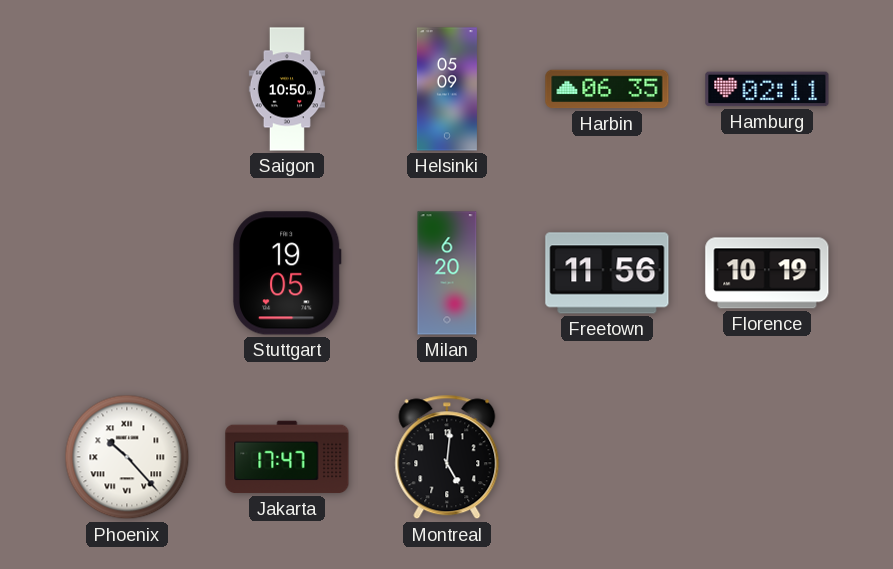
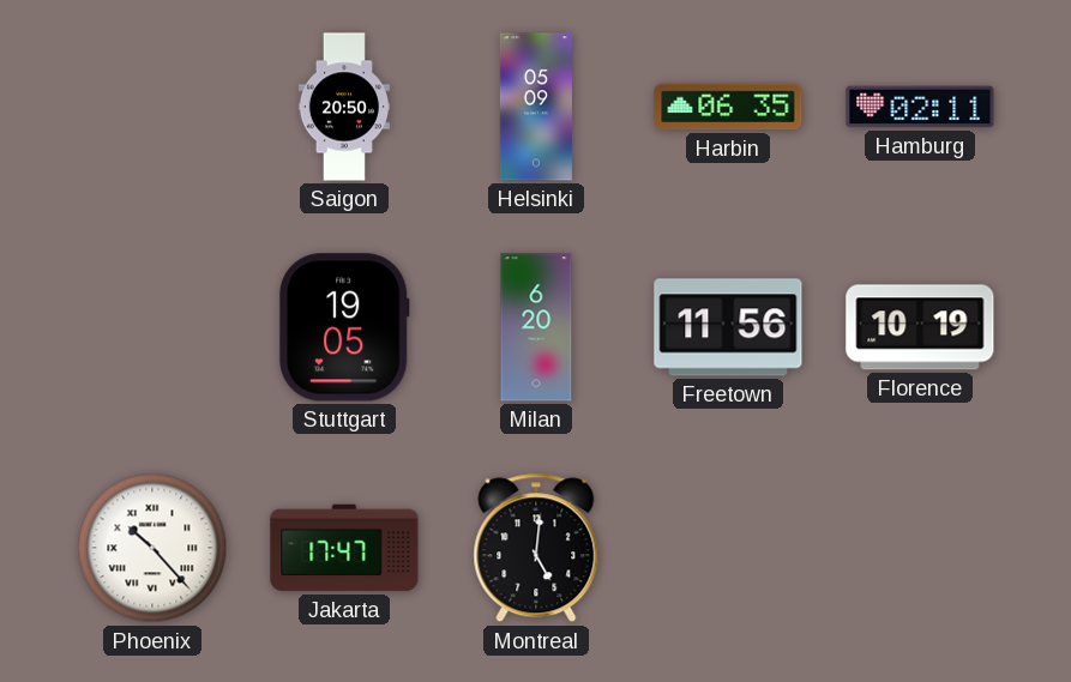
Saigon: 10:50 -> 20:50 (344, 107)
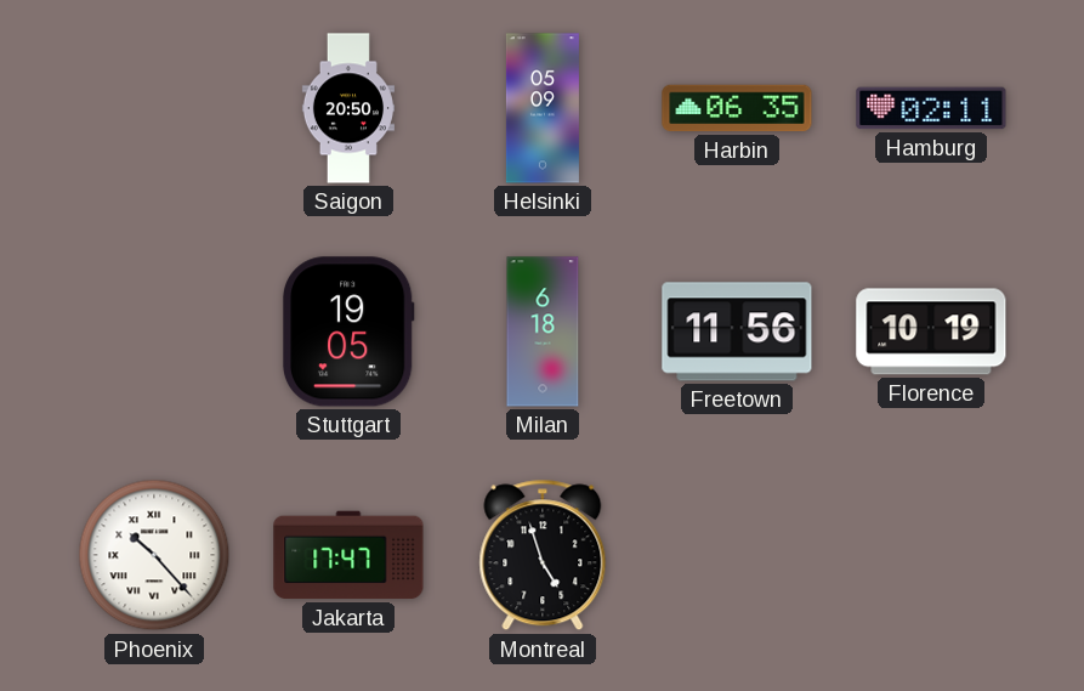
Milan: 6:20 -> 6:18 (543, 332)
Montreal: 5:01 -> 4:57 (543, 555)
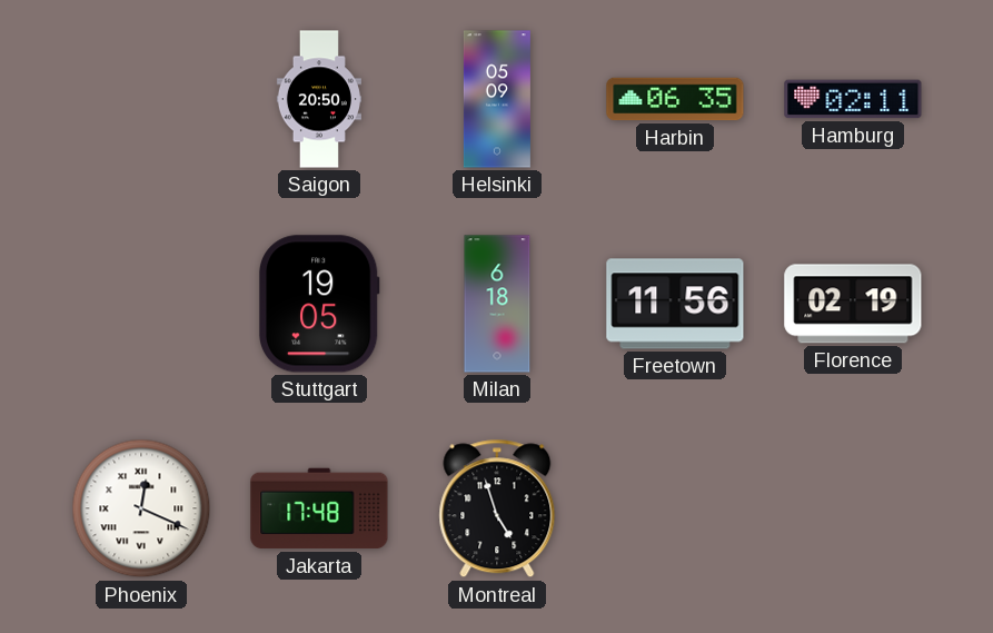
Florence: 10:19 -> 02:19 (853, 304)
Phoenix: 10:23 -> 12:19 (141, 508)
Jakarta: 17:47 -> 17:48 (319, 508)
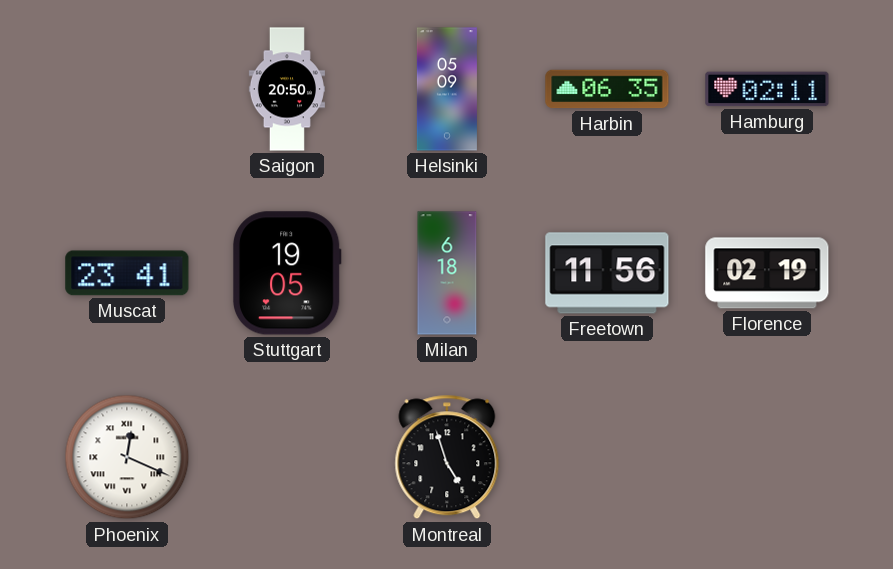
Muscat: none -> 23:41 (127, 273)
Jakarta: 17:48 -> none (319, 508)
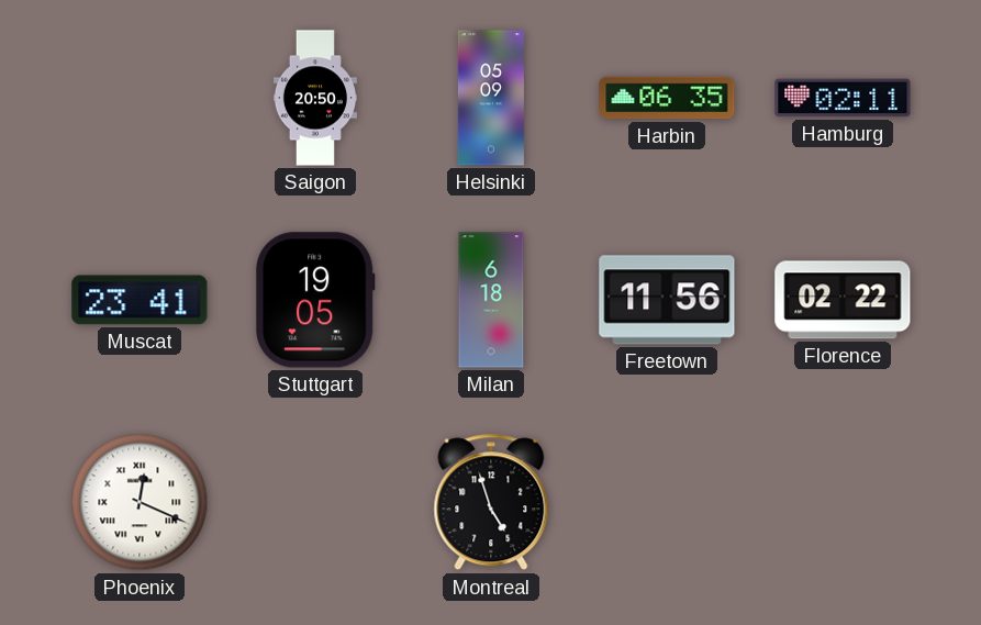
Florence: 02:19 -> 02:22 (843, 300)
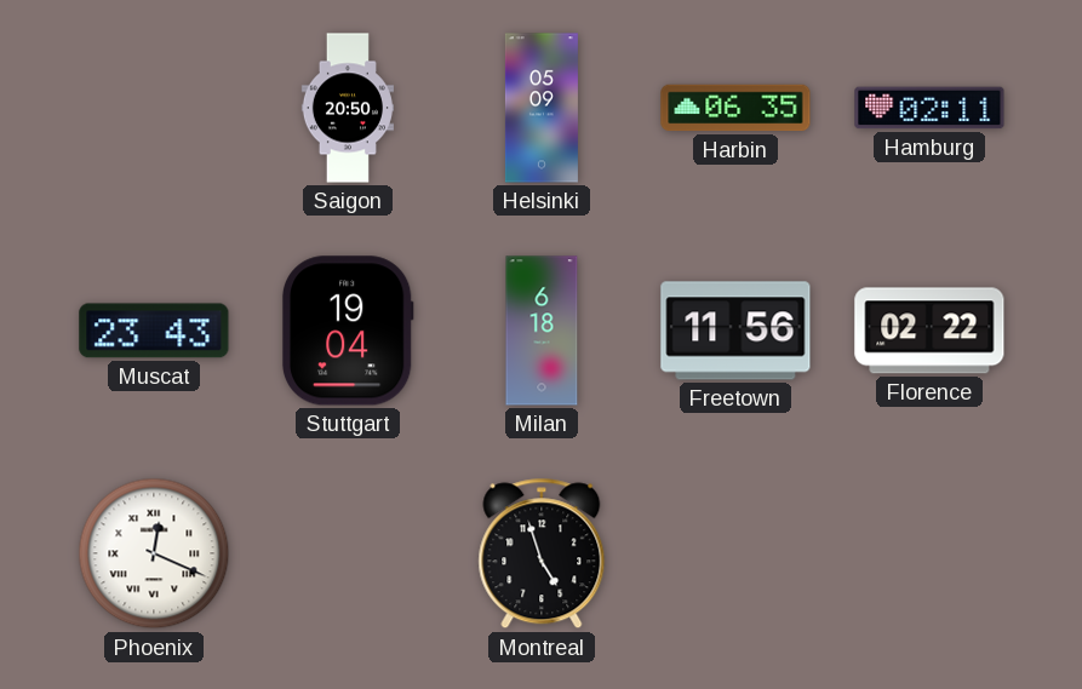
Muscat: 23:41 -> 23:43 (154, 331)
Stuttgart: 19:05 -> 19:04 (348, 331)
